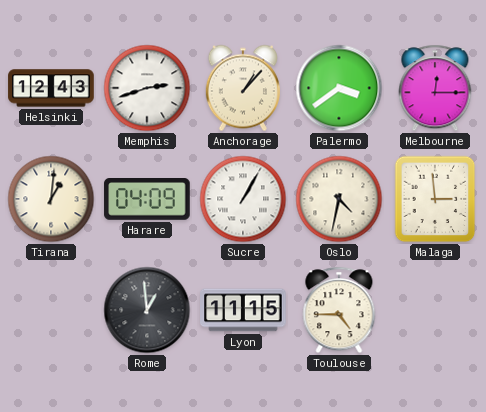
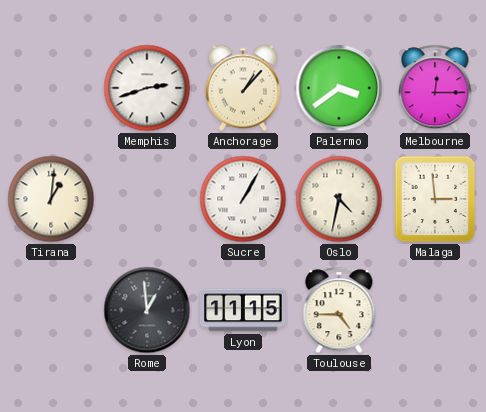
Helsinki: 12:43 -> none (51, 88)
Harare: 04:09 -> none (147, 200)
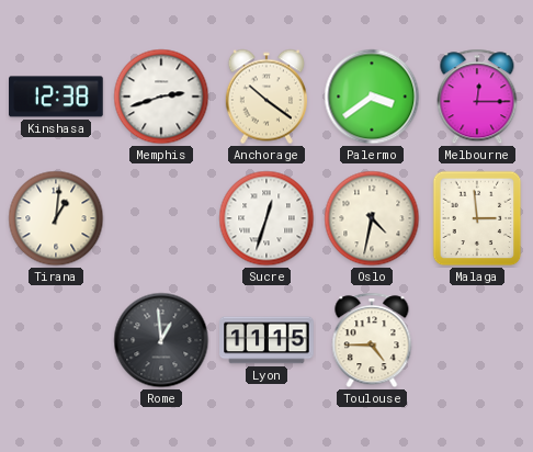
Kinshasa: none -> 12:38 (56, 97)
Anchorage: 1:07 -> 10:21 (266, 97)
Sucre: 1:05 -> 12:33 (266, 218)
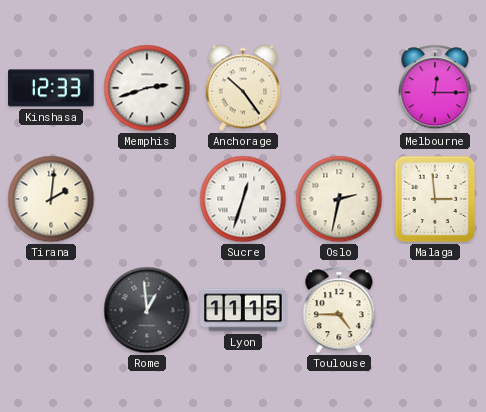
Kinshasa: 12:38 -> 12:33 (51, 88)
Anchorage: 10:21 -> 10:24 (243, 88)
Palermo: 3:39 -> none (372, 97)
Tirana: 1:01 -> 2:01 (51, 199)
Oslo: 4:32 -> 2:32 (339, 199)
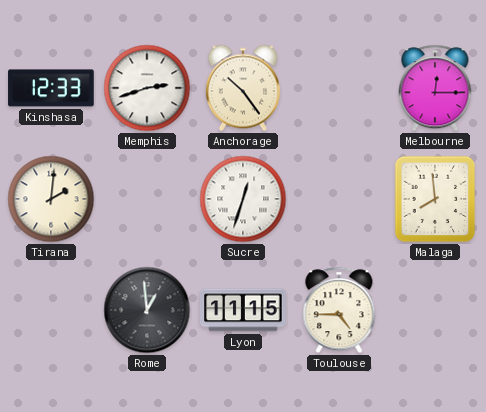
Oslo: 2:32 -> none (339, 199)
Malaga: 2:59 -> 7:59 (435, 199)
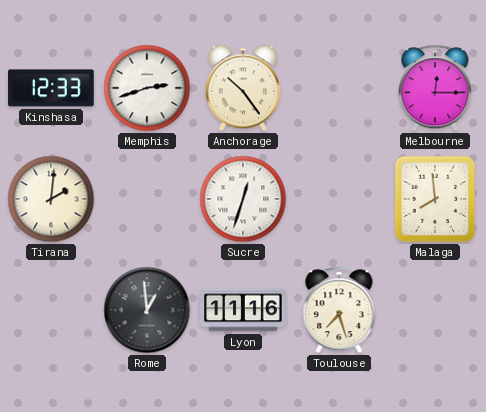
Lyon: 11:15 -> 11:16 (243, 310)
Toulouse: 4:45 -> 7:27 (339, 310)
